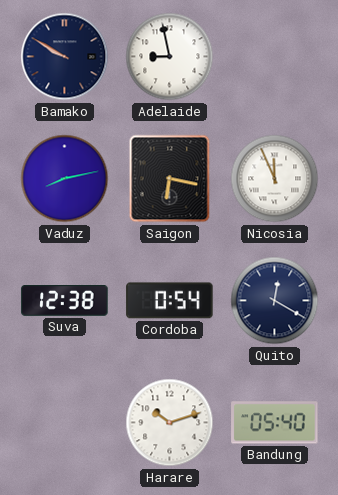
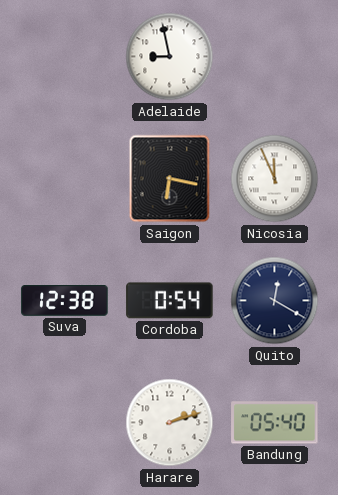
Bamako: 9:50 -> none (65, 57)
Vaduz: 8:13 -> none (65, 179)
Harare: 10:12 -> 2:12 (170, 423)
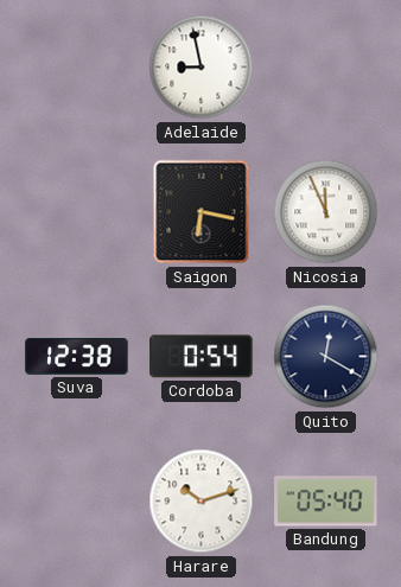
Harare: 2:12 -> 10:12 (202, 502)
